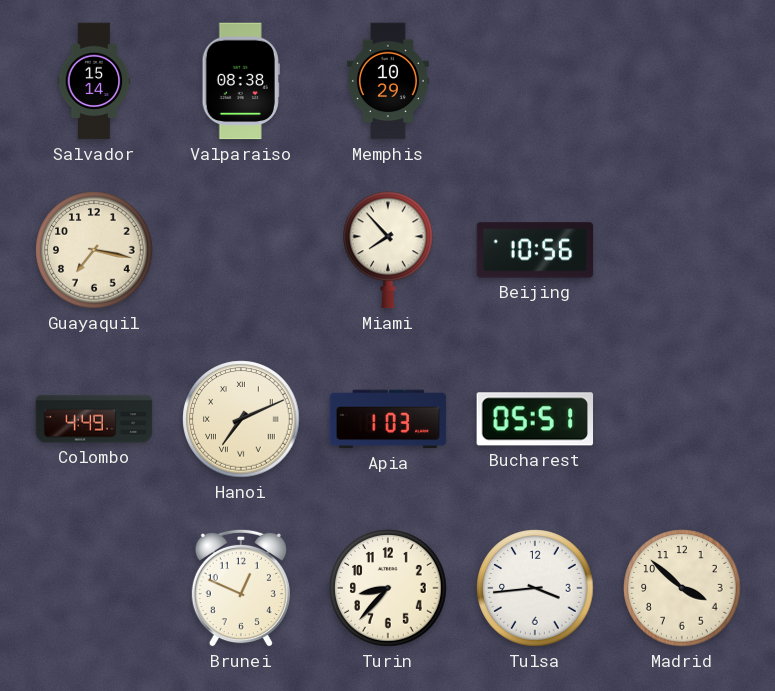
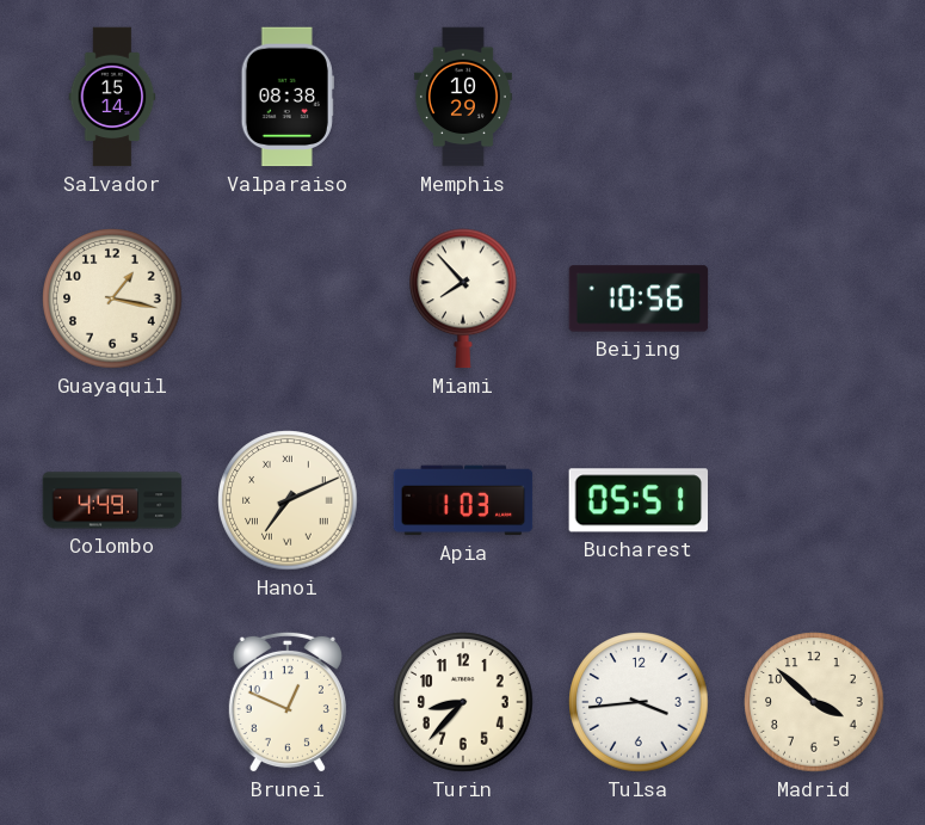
Guayaquil: 7:17 -> 1:17 (112, 298)
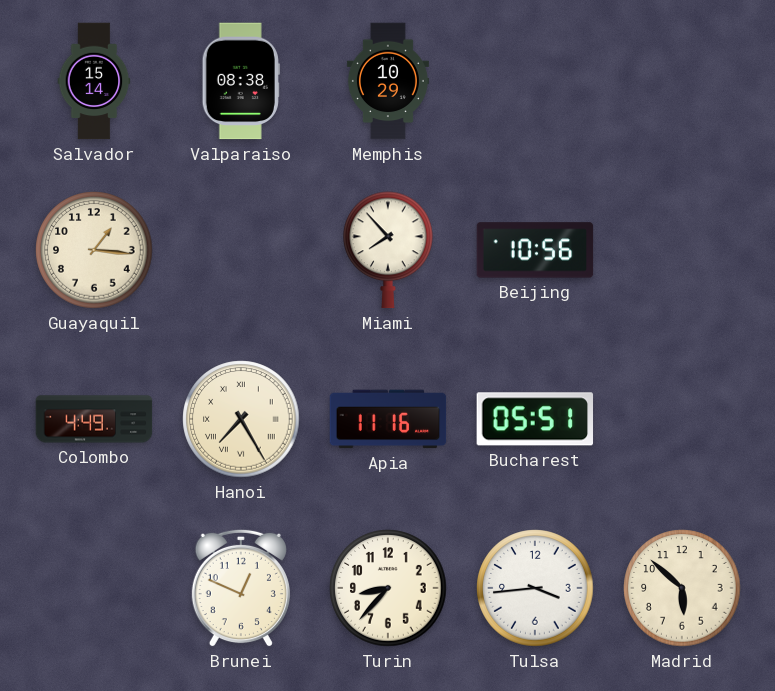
Guayaquil: 1:17 -> 1:16 (94, 250)
Hanoi: 7:11 -> 7:25 (241, 419)
Apia: 1:03 -> 11:16 (388, 419)
Madrid: 3:52 -> 5:52 (682, 588)
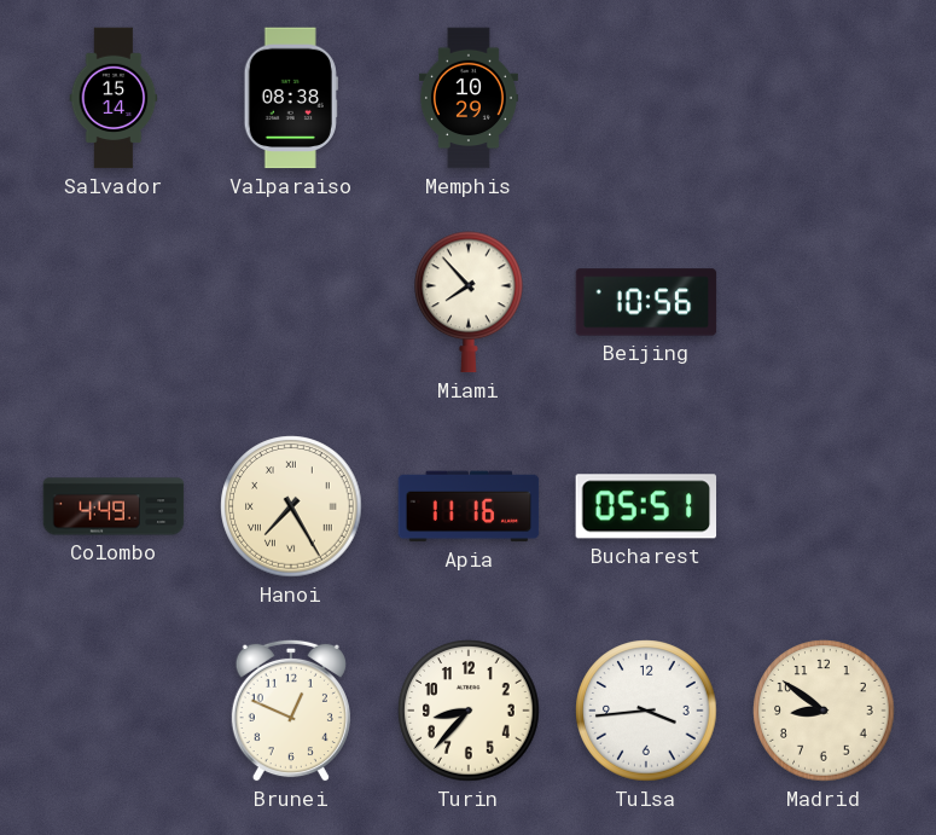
Guayaquil: 1:16 -> none (94, 250)
Madrid: 5:52 -> 8:51 (824, 711)
